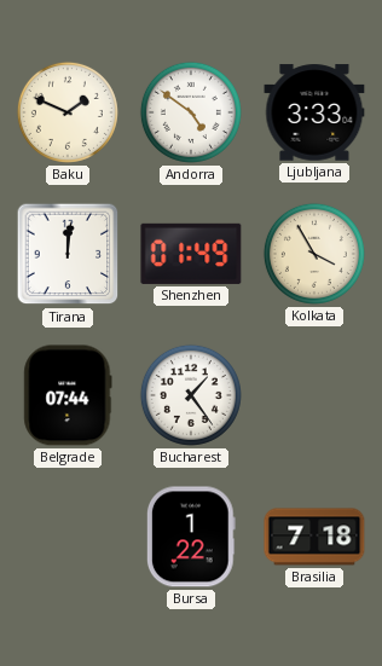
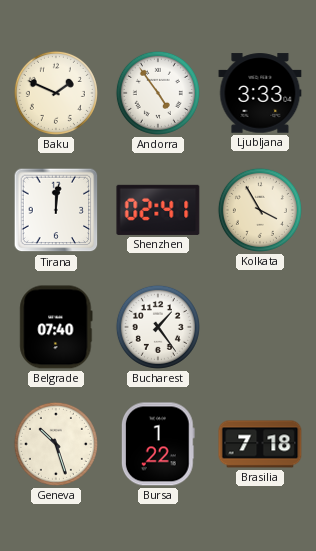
Andorra: 4:51 -> 4:54 (158, 93)
Shenzhen: 01:49 -> 02:41 (158, 210)
Belgrade: 07:44 -> 07:40 (56, 327)
Geneva: none -> 10:27 (56, 444)
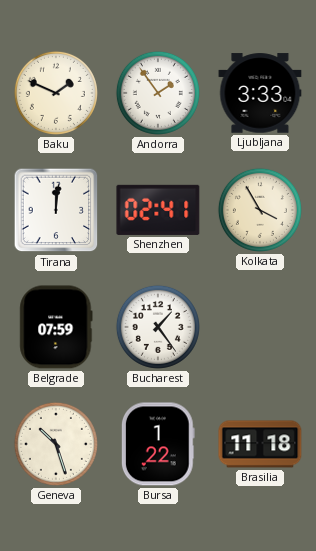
Andorra: 4:54 -> 1:54 (158, 93)
Belgrade: 07:40 -> 07:59 (56, 327)
Brasilia: 7:18 -> 11:18 (260, 444)
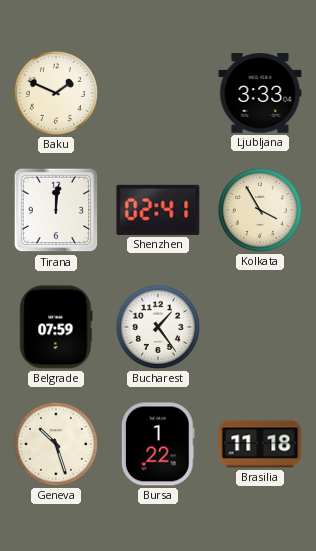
Andorra: 1:54 -> none (158, 93)
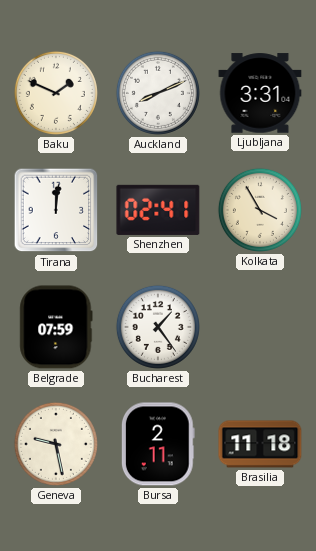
Auckland: none -> 8:11 (158, 93)
Ljubljana: 3:33 -> 3:31 (260, 93)
Geneva: 10:27 -> 9:28 (56, 444)
Bursa: 1:22 -> 2:11 (158, 444)
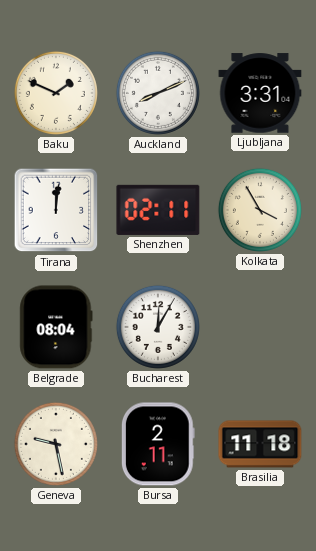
Shenzhen: 02:41 -> 02:11 (158, 210)
Belgrade: 07:59 -> 08:04 (56, 327)
Bucharest: 1:24 -> 12:05 (158, 327)
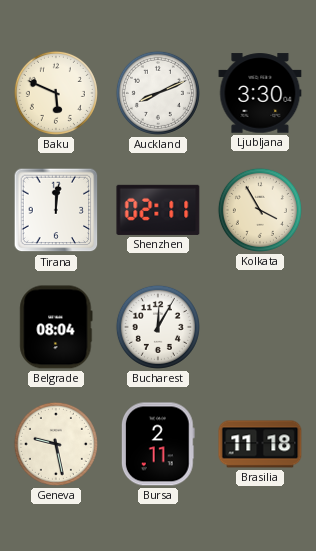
Baku: 1:49 -> 5:49 (56, 93)
Ljubljana: 3:31 -> 3:30 (260, 93)
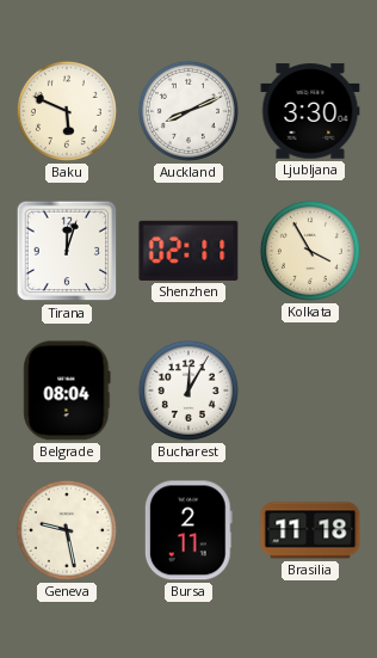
Tirana: 12:01 -> 12:03 (67, 251)
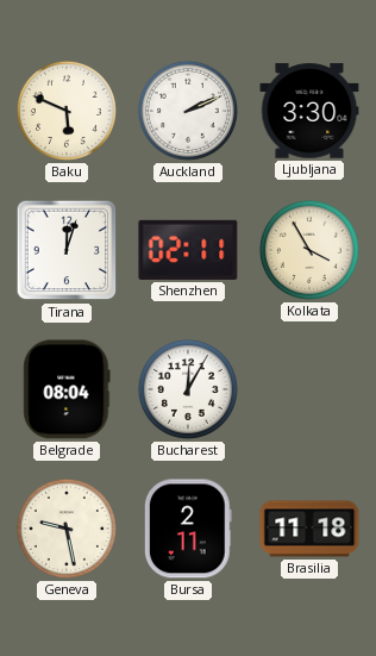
Auckland: 8:11 -> 2:11 (188, 111)
